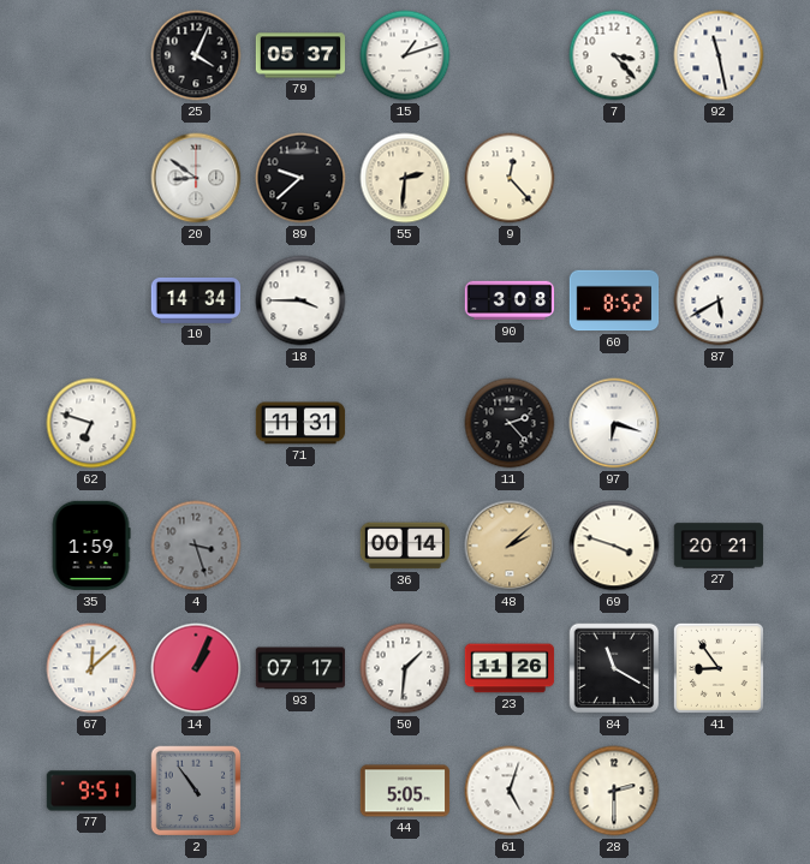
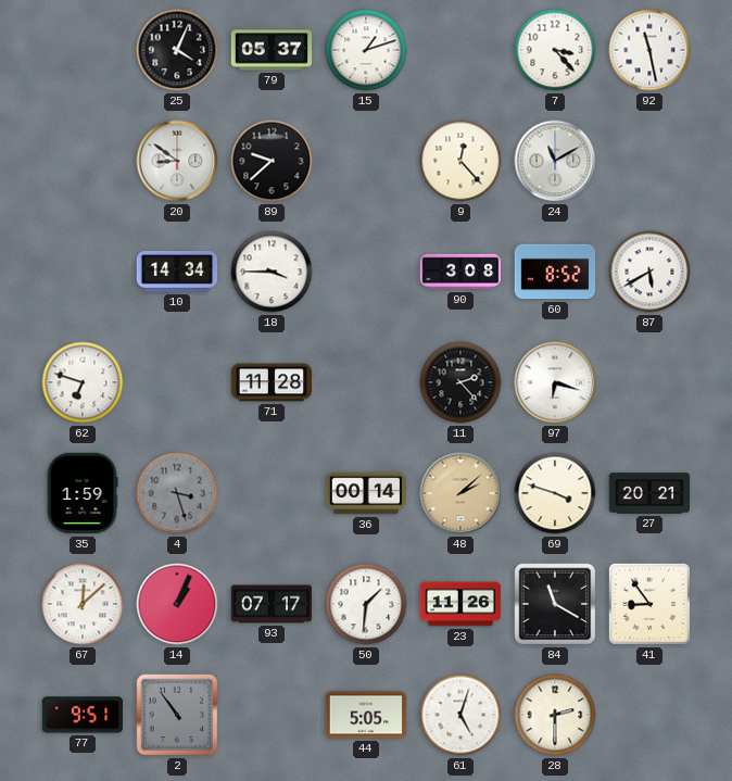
55: 2:31 -> none (405, 178)
24: none -> 11:10 (555, 161)
71: 11:31 -> 11:28 (272, 382)
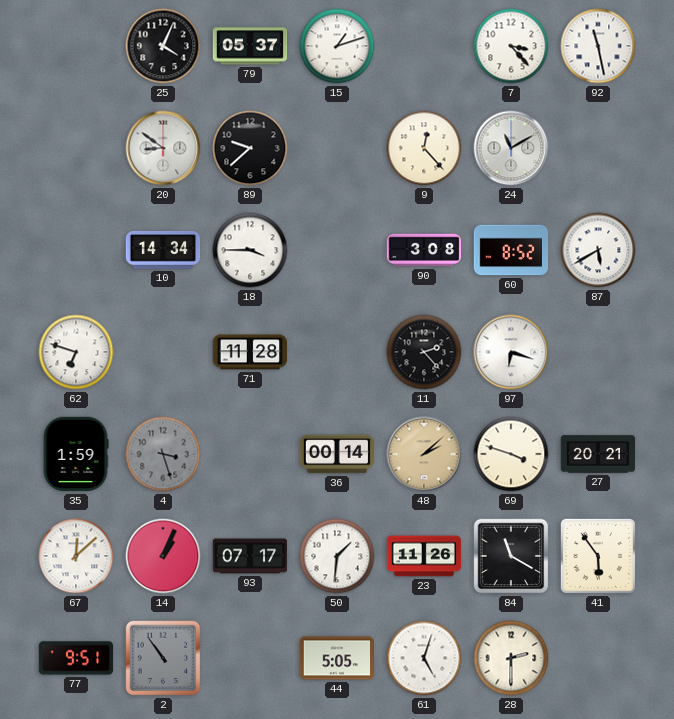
41: 8:54 -> 5:54 (598, 556)
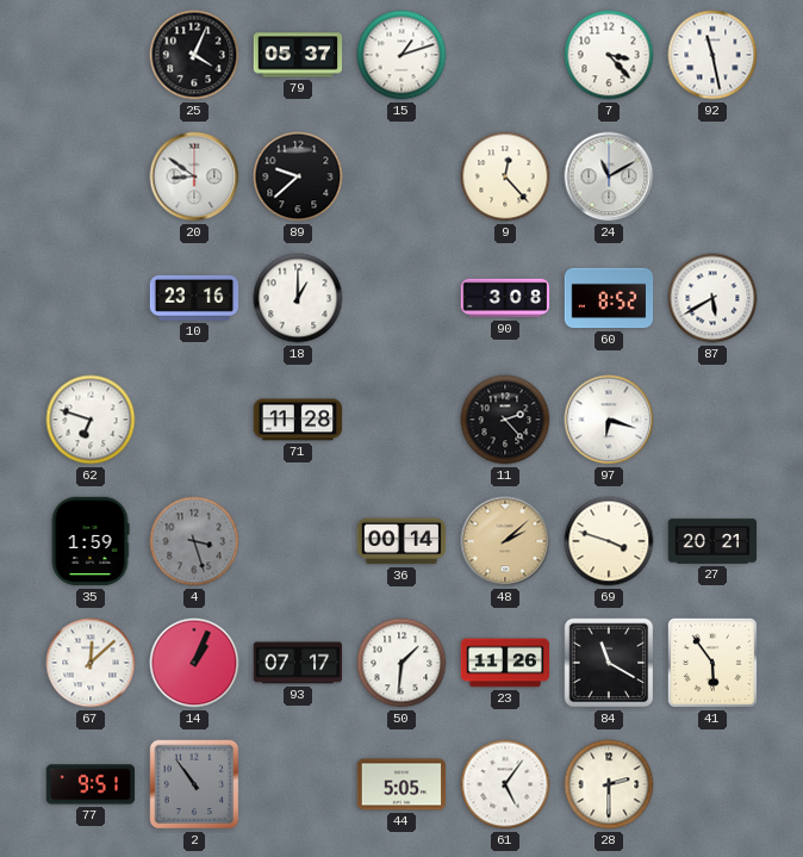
10: 14:34 -> 23:16 (194, 298)
18: 3:45 -> 1:00 (298, 298)
61: 5:03 -> 5:06 (505, 784)
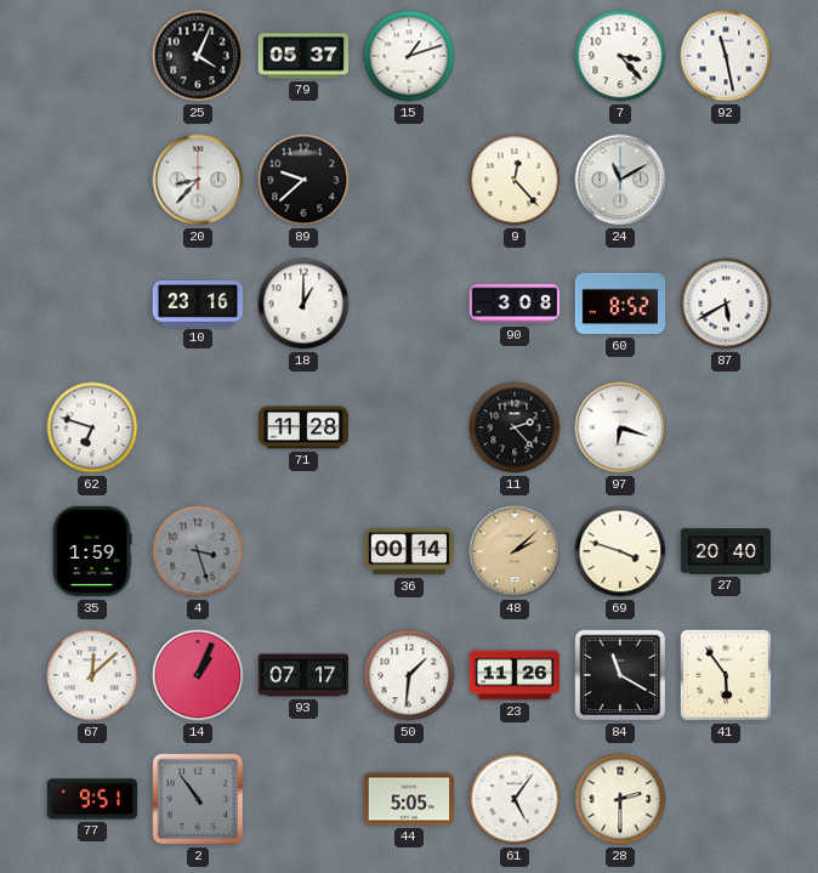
20: 8:51 -> 8:37 (198, 180)
27: 20:21 -> 20:40 (726, 551)
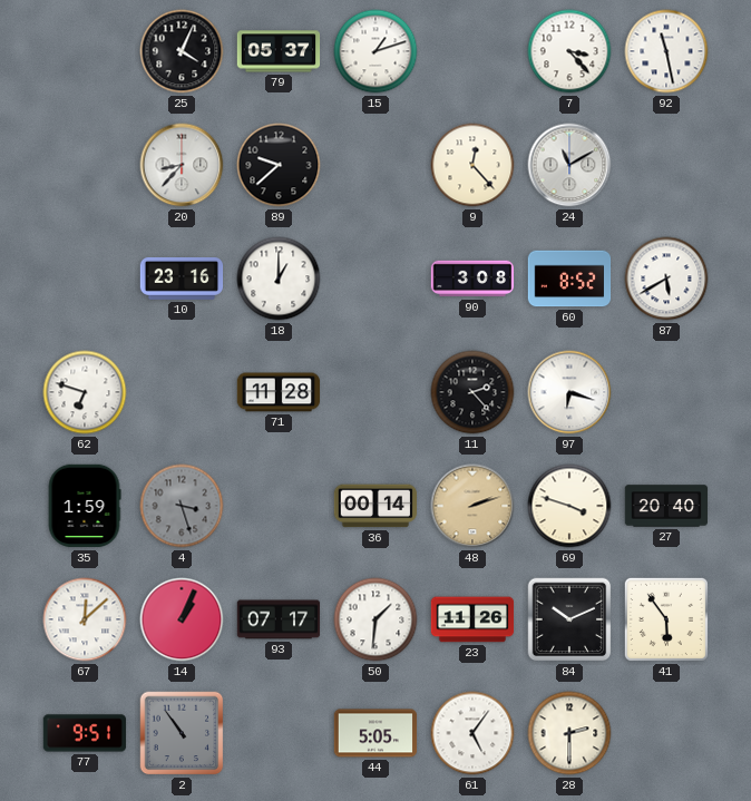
48: 2:08 -> 2:12 (472, 506)
84: 11:20 -> 10:11 (569, 619)
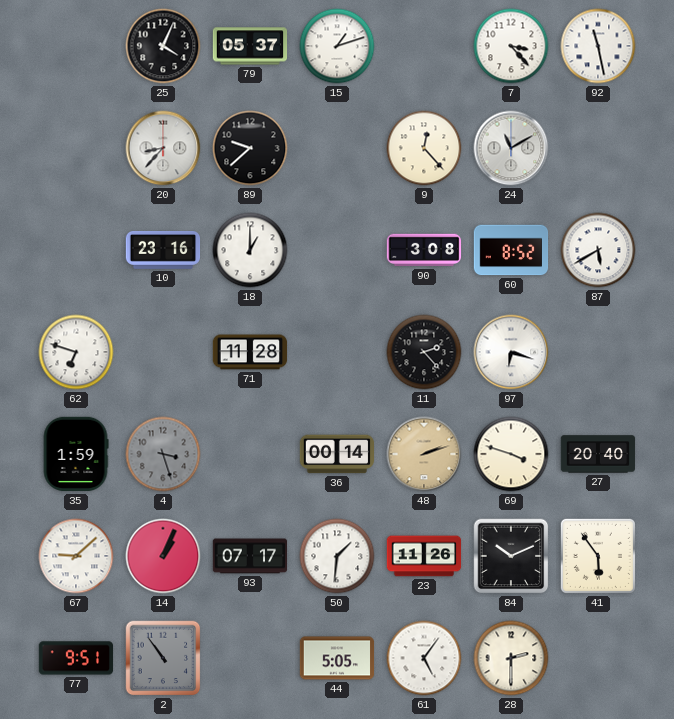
67: 12:08 -> 9:08 (76, 556)
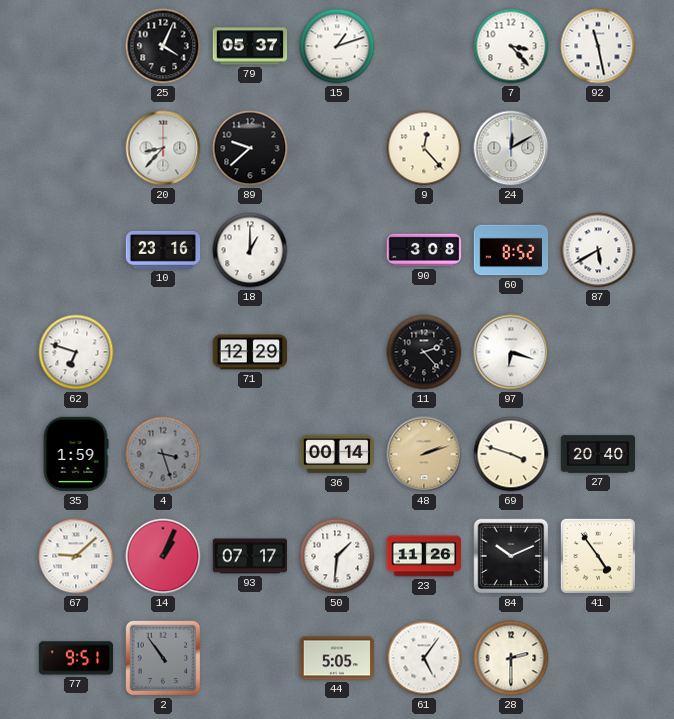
24: 11:10 -> 12:10 (511, 148)
71: 11:28 -> 12:29 (250, 352)
41: 5:54 -> 4:54 (598, 556)
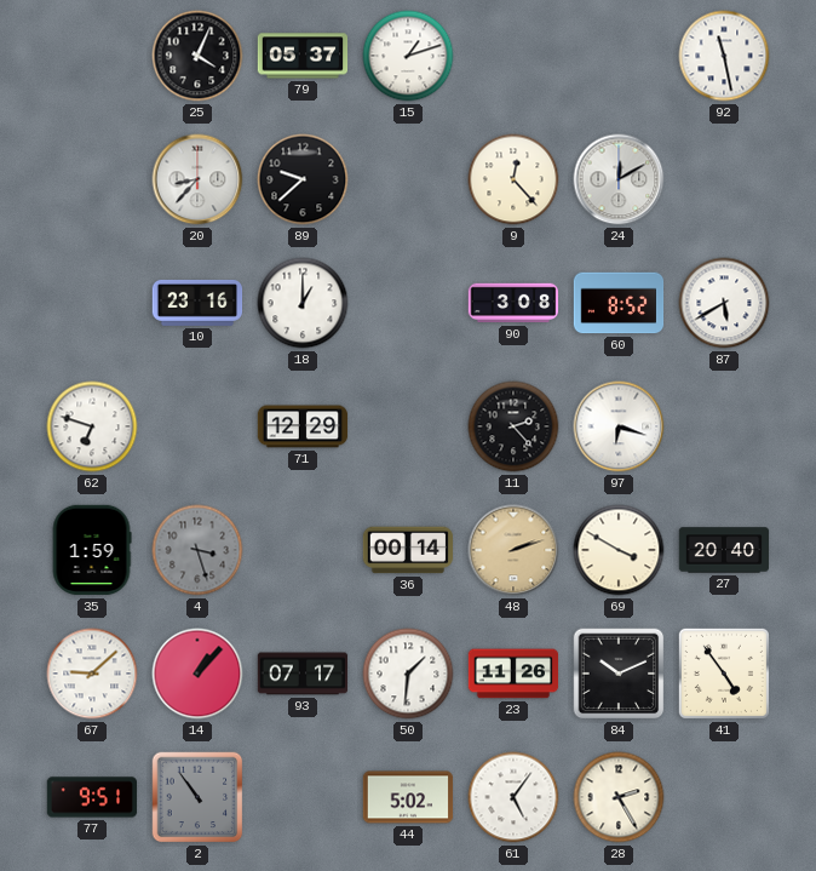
7: 3:23 -> none (511, 46)
69: 3:48 -> 3:50 (619, 550)
14: 1:04 -> 1:07 (197, 674)
44: 5:05 -> 5:02 (408, 797)
28: 2:30 -> 2:25 (619, 797)
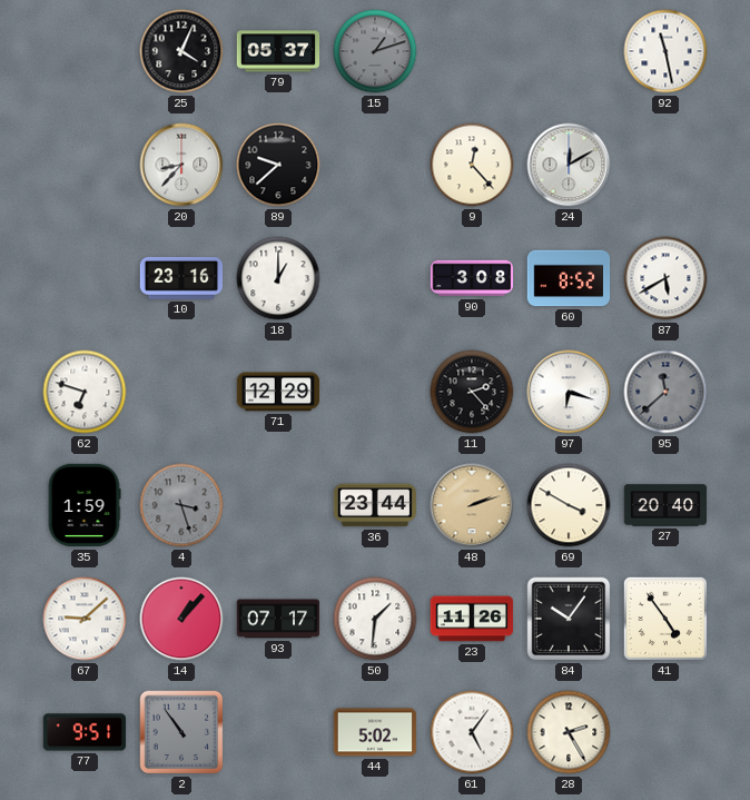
15 dial: white -> grey (375, 51)
95: none -> 11:38 (665, 392)
36: 00:14 -> 23:44 (375, 505)
84: 10:11 -> 10:06 (569, 619)
